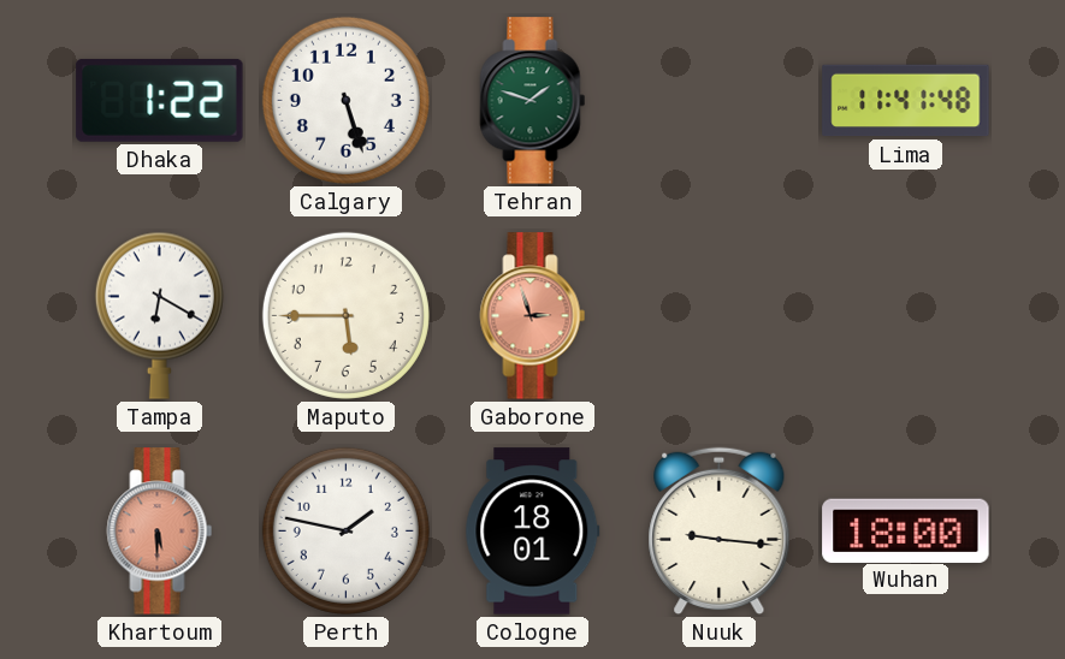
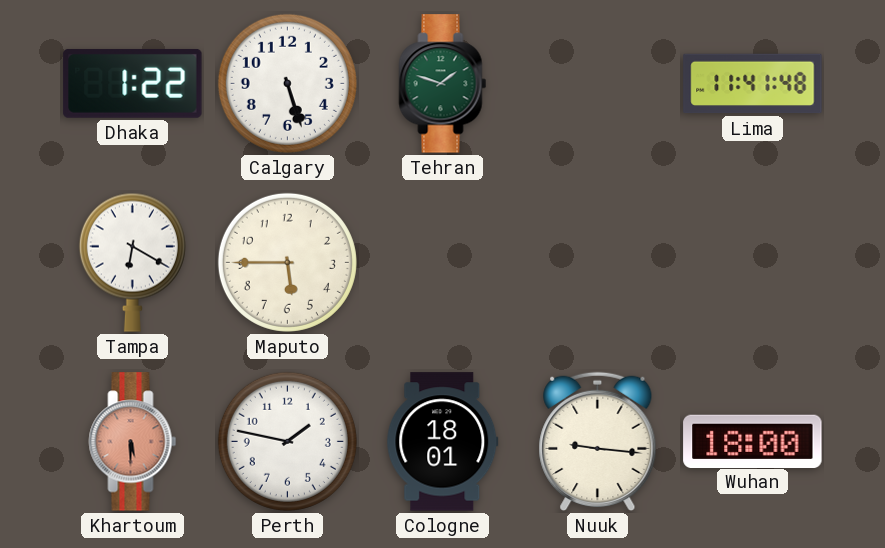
Gaborone: 2:57 -> none (533, 316)
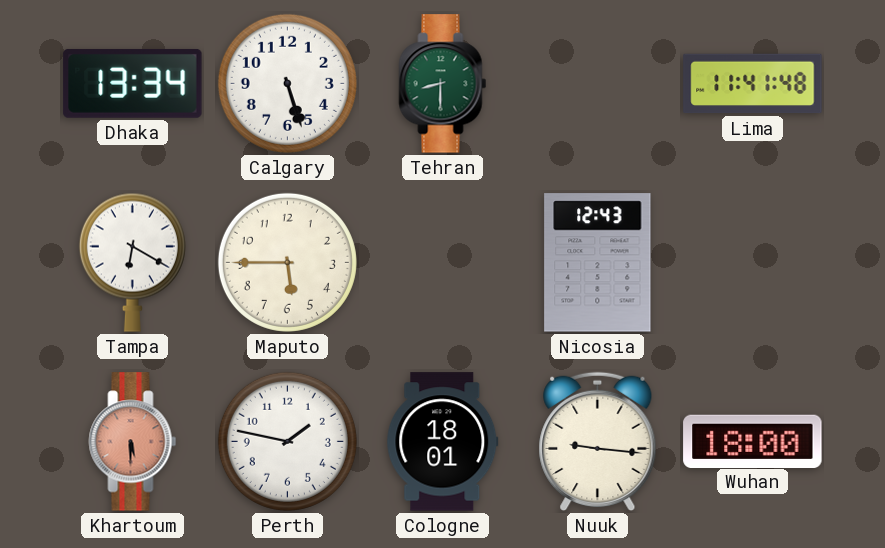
Dhaka: 1:22 -> 13:34 (133, 83)
Tehran: 1:48 -> 8:30 (443, 84)
Nicosia: none -> 12:43 (598, 263)
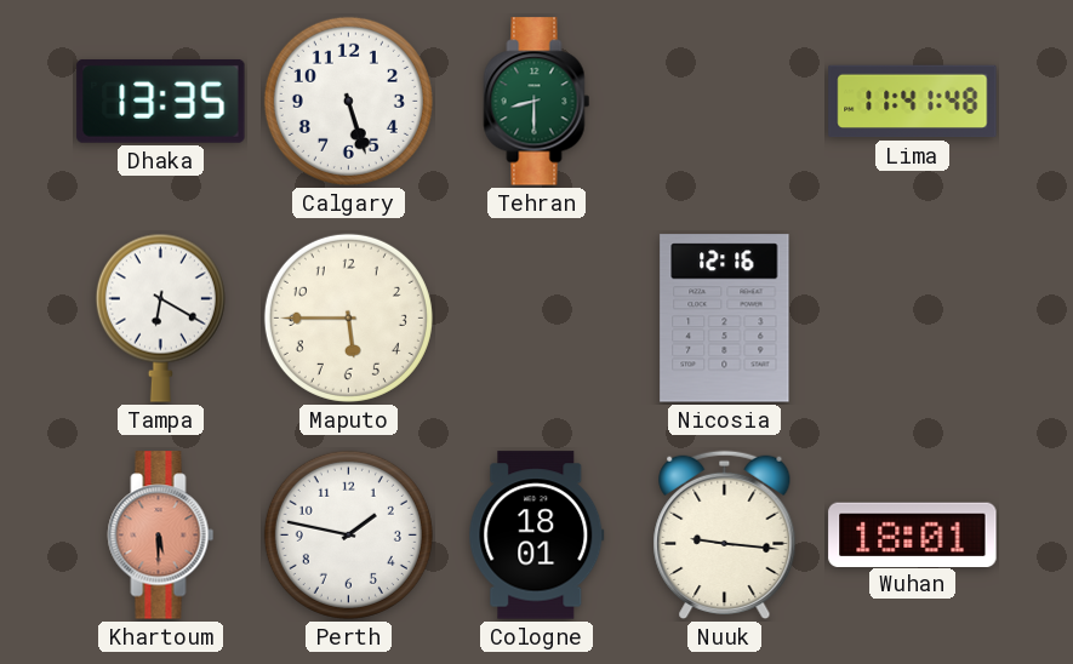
Dhaka: 13:34 -> 13:35 (161, 101)
Nicosia: 12:43 -> 12:16 (725, 319)
Wuhan: 18:00 -> 18:01 (913, 534)
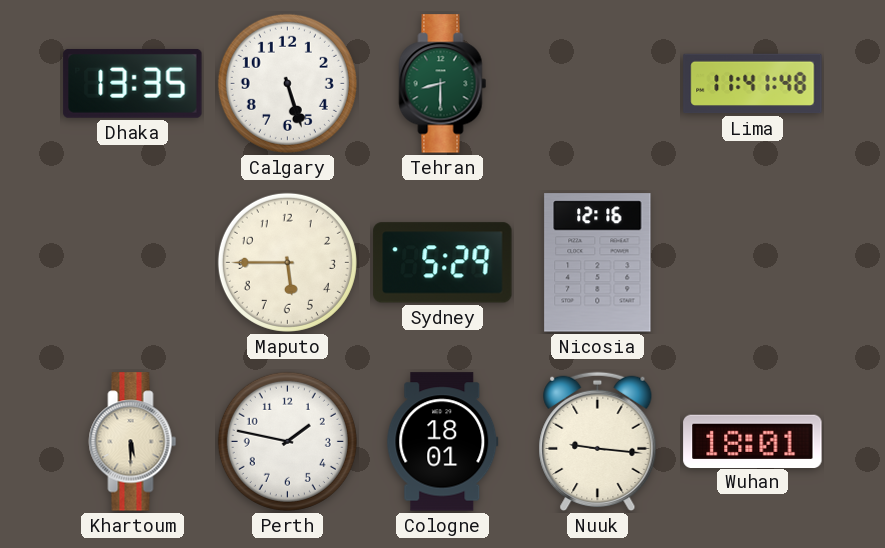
Tampa: 6:20 -> none (160, 317)
Sydney: none -> 5:29 (443, 263)
Khartoum dial: salmon -> cream (133, 442)
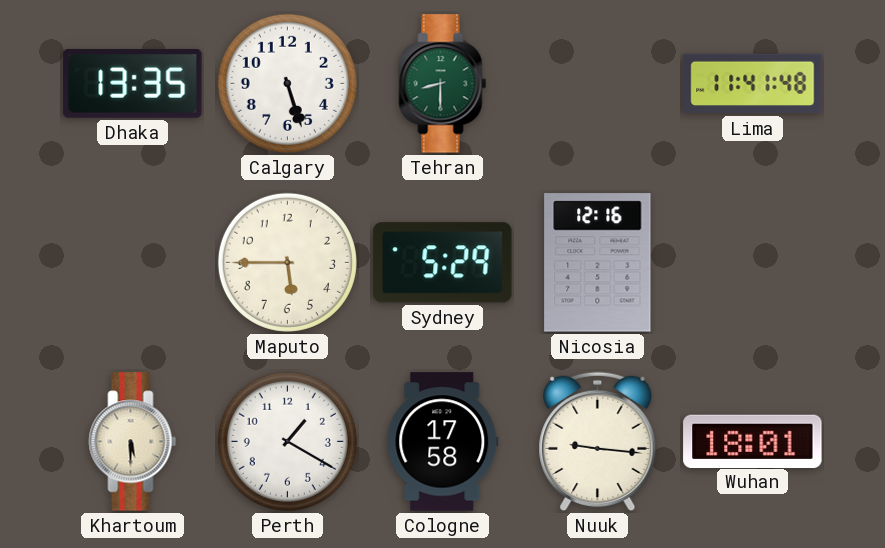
Perth: 1:47 -> 1:20 (287, 441)
Cologne: 18:01 -> 17:58 (443, 442)
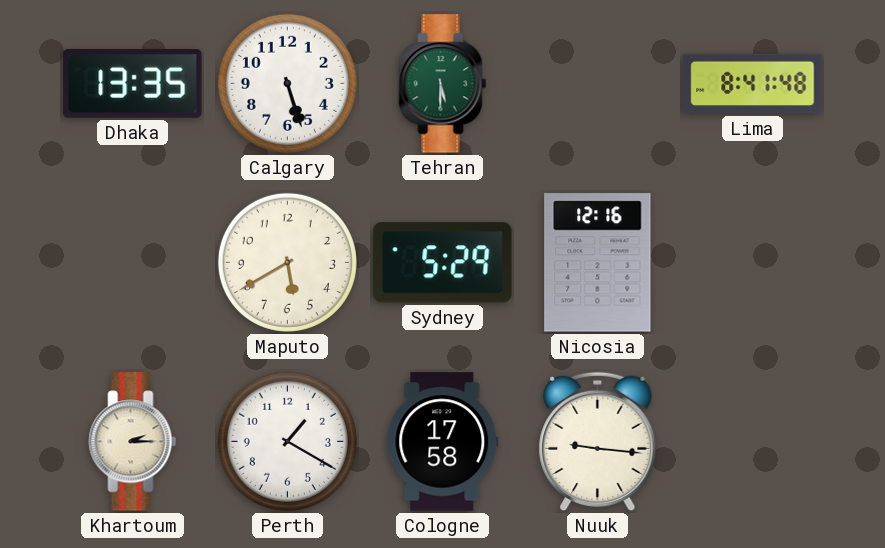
Tehran: 8:30 -> 5:30 (443, 84)
Lima: 11:41 -> 8:41 (753, 84)
Maputo: 5:45 -> 5:40 (287, 262)
Khartoum: 5:30 -> 2:15 (133, 442)
Wuhan: 18:01 -> none (753, 441)
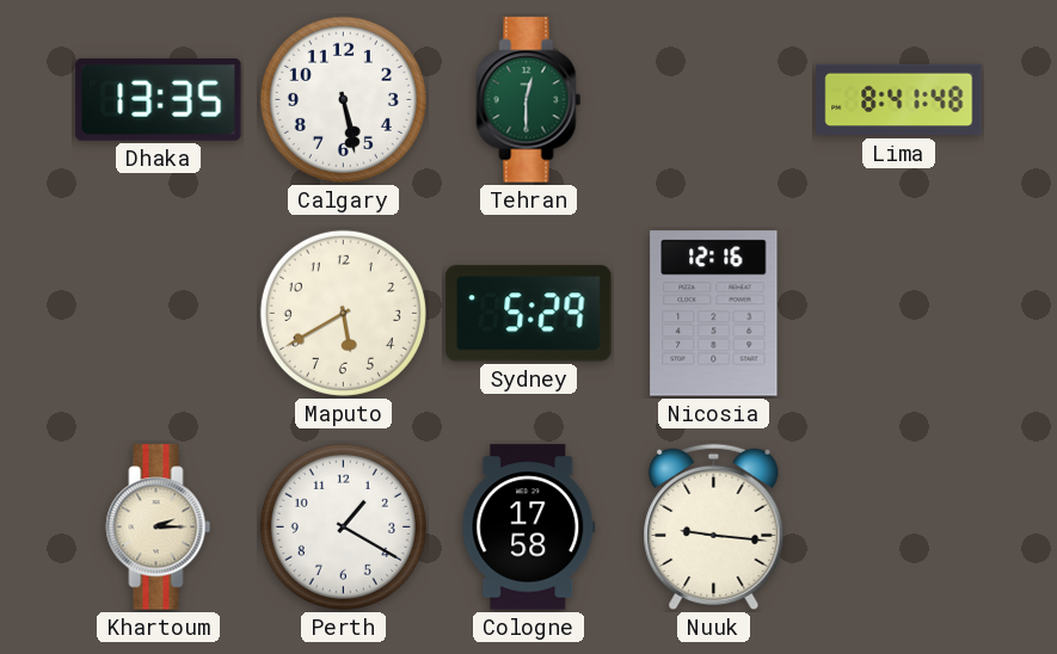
Calgary: 5:27 -> 5:28 (343, 99)
Tehran: 5:30 -> 12:30 (529, 100)
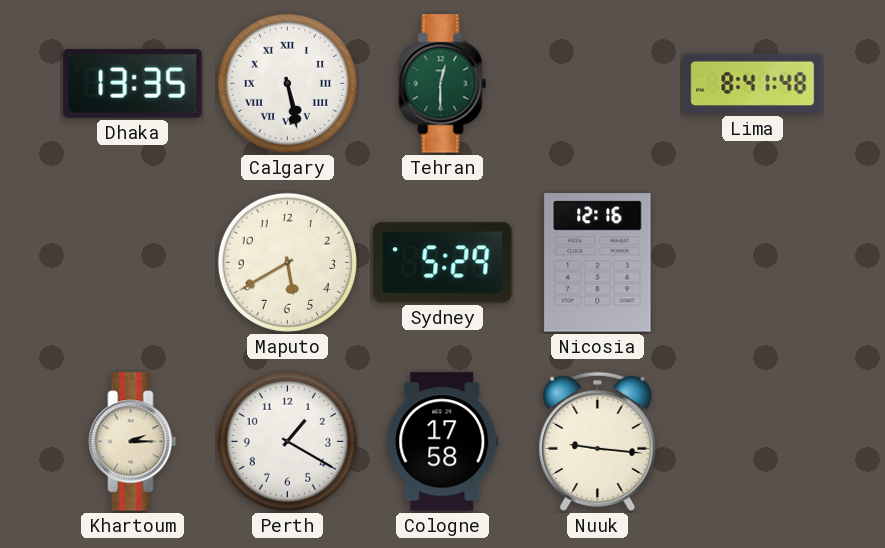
Calgary numerals: Arabic -> Roman (287, 83)
